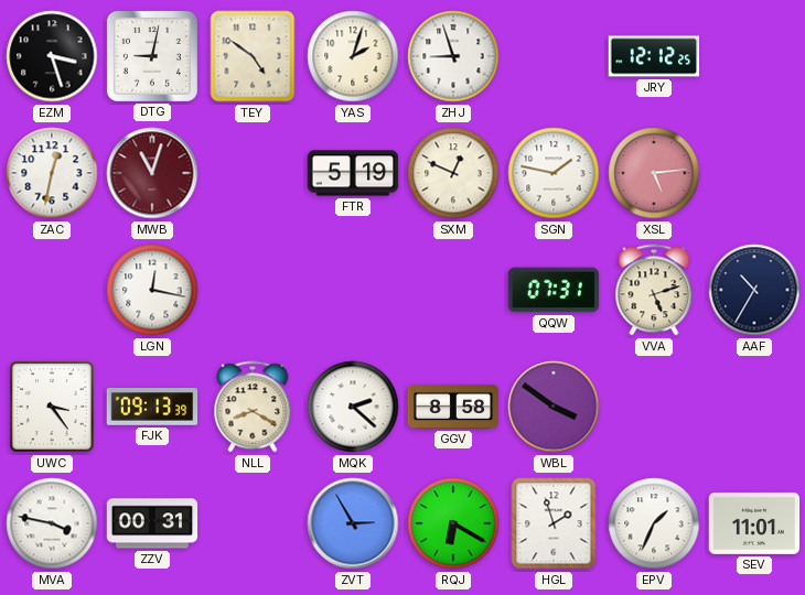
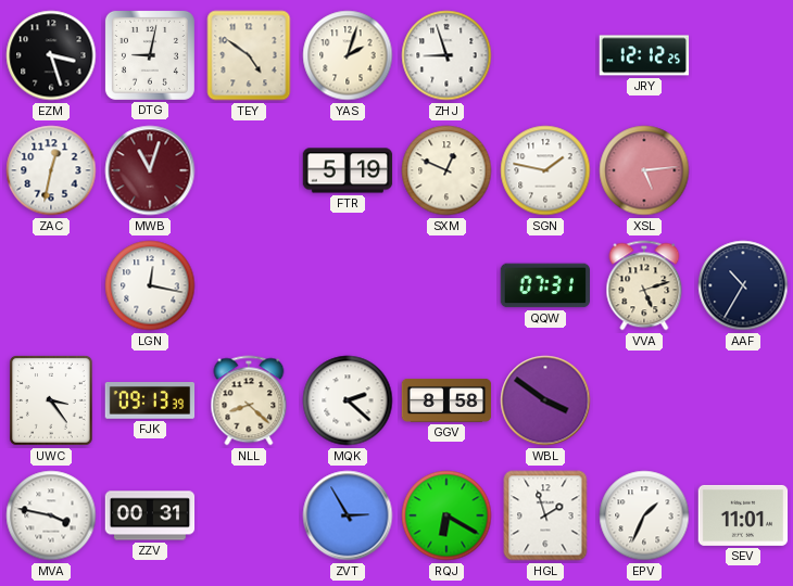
NLL: 8:20 -> 8:22 (249, 400)
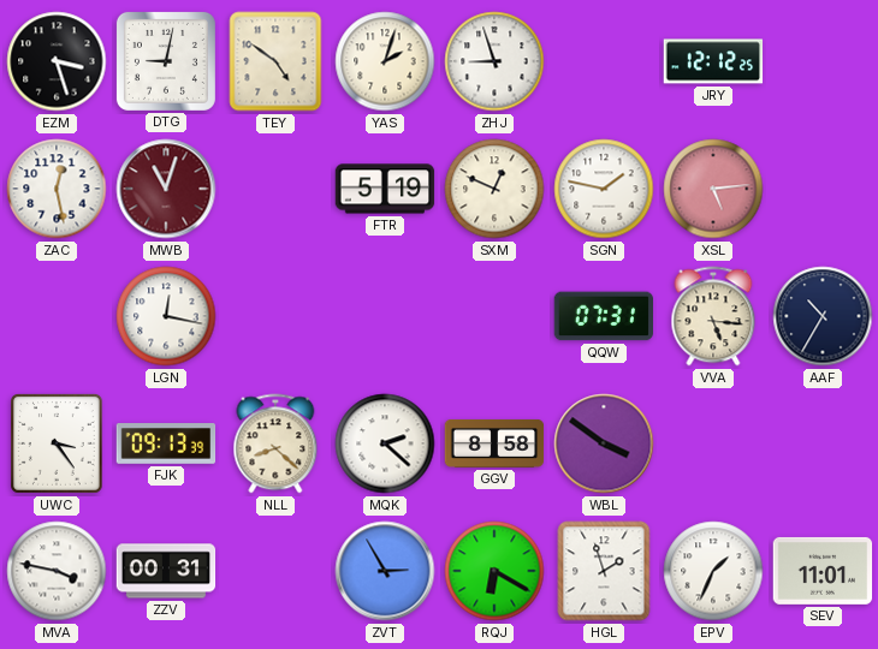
ZAC: 12:32 -> 12:28 (57, 189)
VVA: 5:12 -> 5:16 (713, 316)
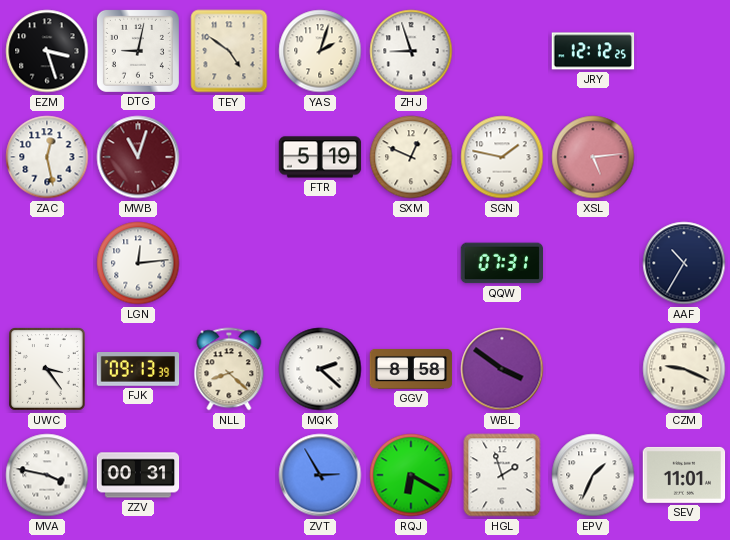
LGN: 12:17 -> 12:14 (138, 263)
VVA: 5:16 -> none (713, 316)
CZM: none -> 9:19 (684, 369)
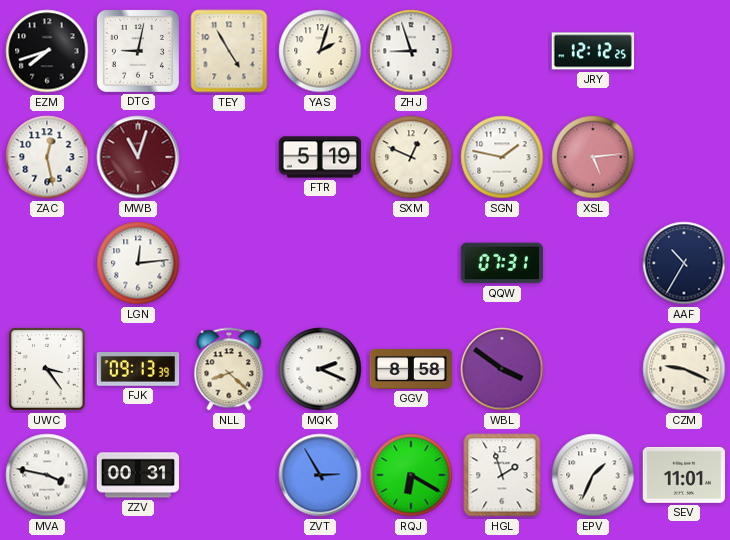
EZM: 3:27 -> 7:42 (47, 51)
TEY: 4:51 -> 4:55 (229, 51)
MQK: 2:22 -> 2:19 (320, 369)
